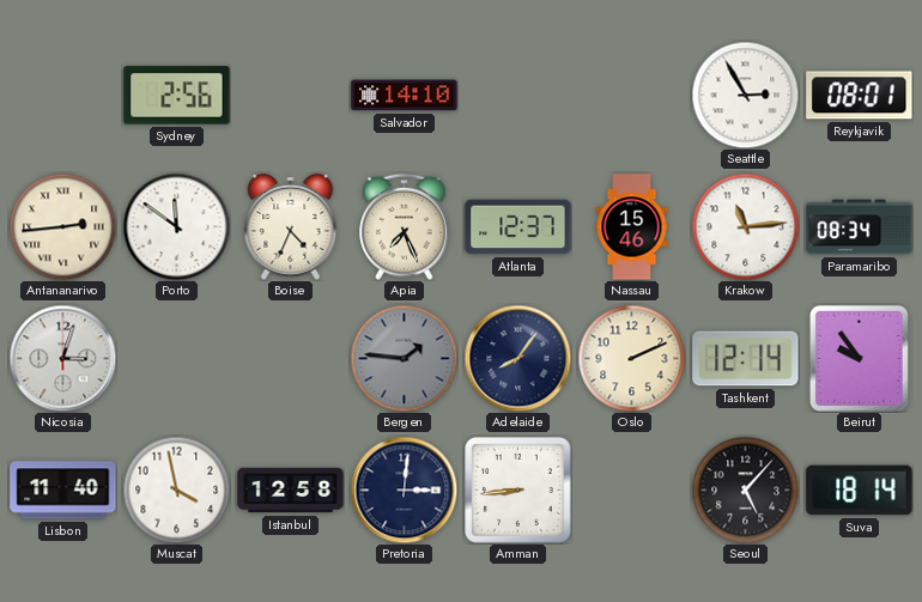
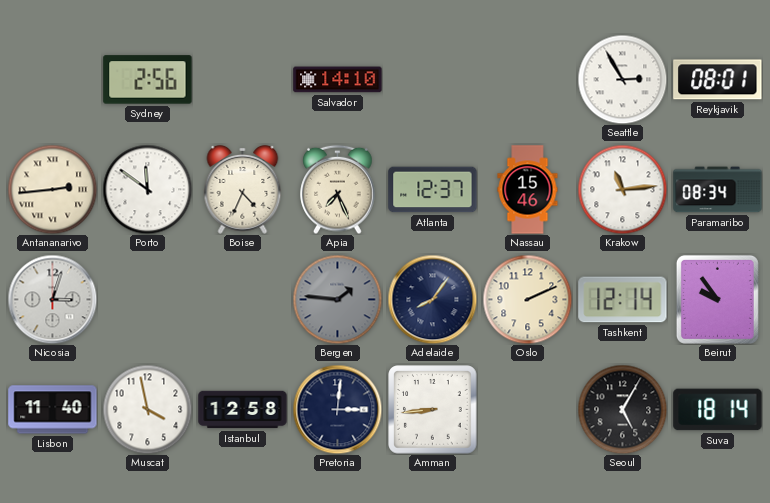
Seoul: 5:07 -> 5:05 (622, 409)
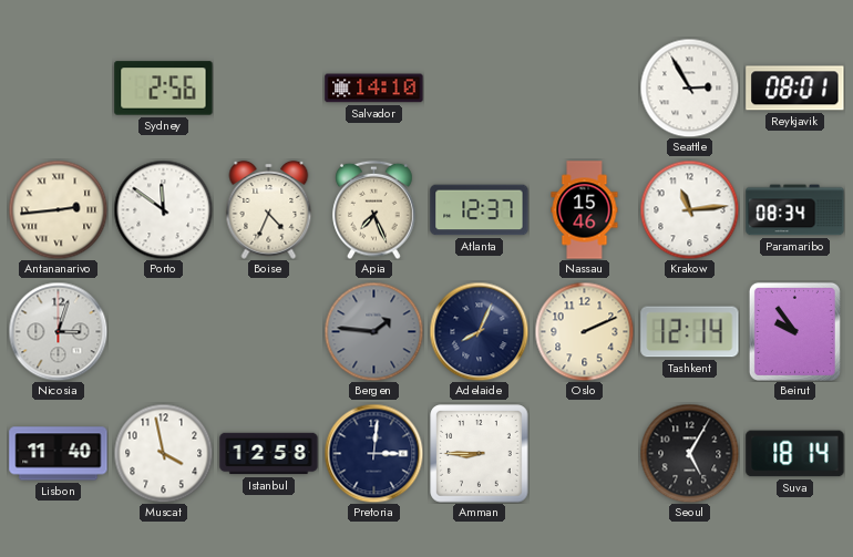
Adelaide: 8:06 -> 8:04 (479, 331)
Amman: 8:44 -> 8:45 (480, 454)
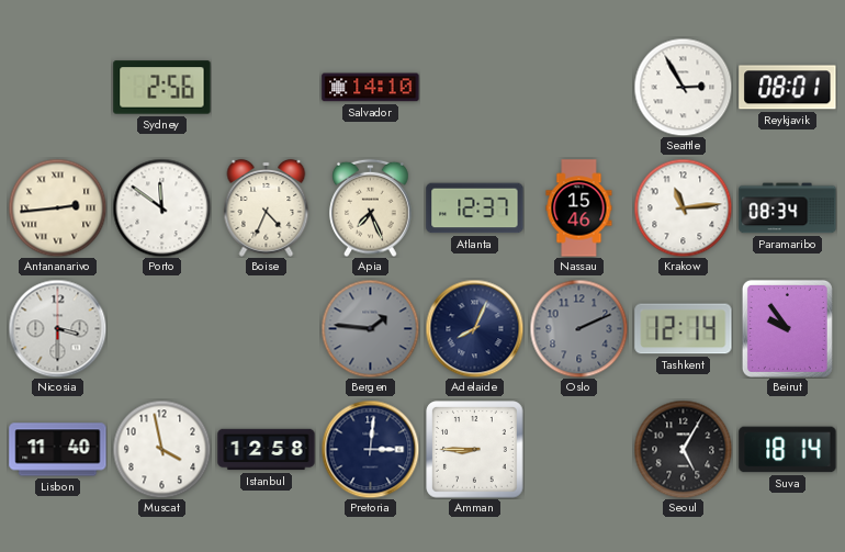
Nicosia: 3:03 -> 3:30 (57, 328)
Oslo dial: cream -> grey (578, 328)
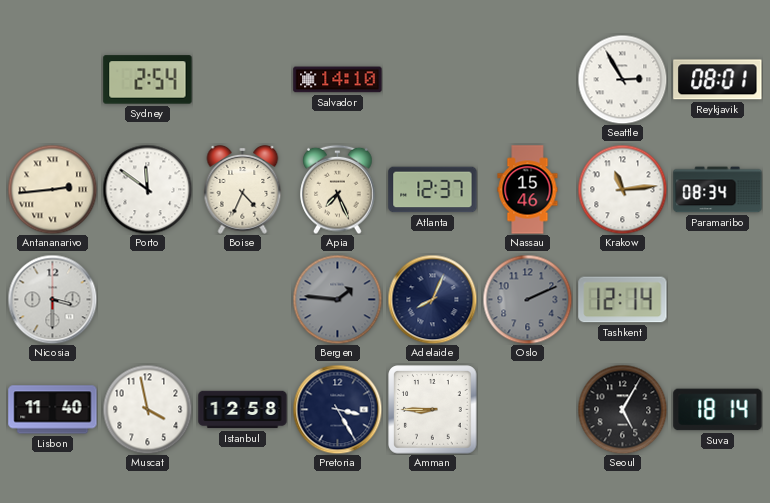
Sydney: 2:56 -> 2:54 (148, 80)
Beirut: 9:54 -> none (787, 328)
Pretoria: 3:01 -> 3:25 (337, 409)
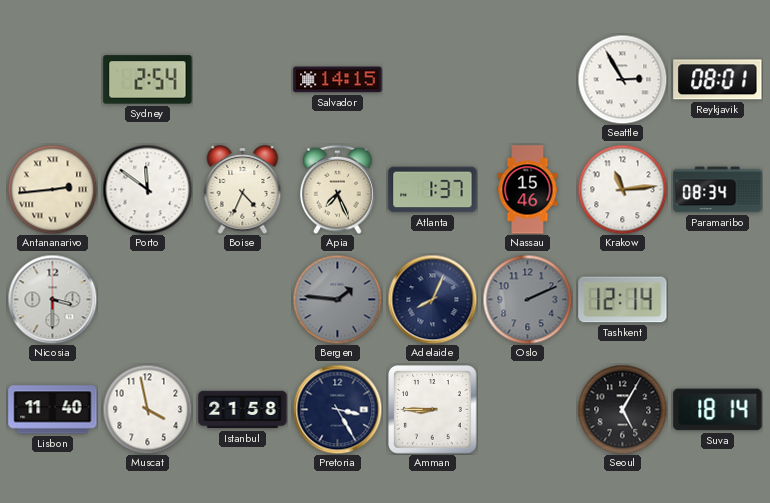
Salvador: 14:10 -> 14:15 (338, 80)
Atlanta: 12:37 -> 1:37 (433, 190)
Istanbul: 12:58 -> 21:58 (243, 410)
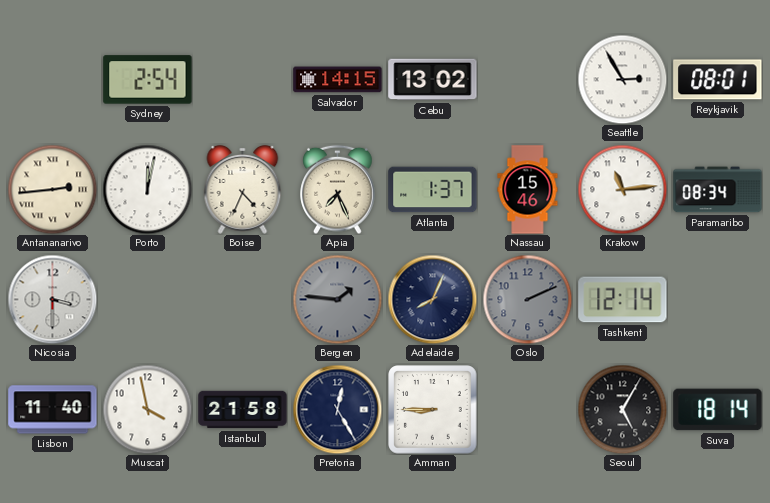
Cebu: none -> 13:02 (433, 80)
Porto: 11:51 -> 12:02 (147, 189)
Pretoria: 3:25 -> 12:25 (337, 409)
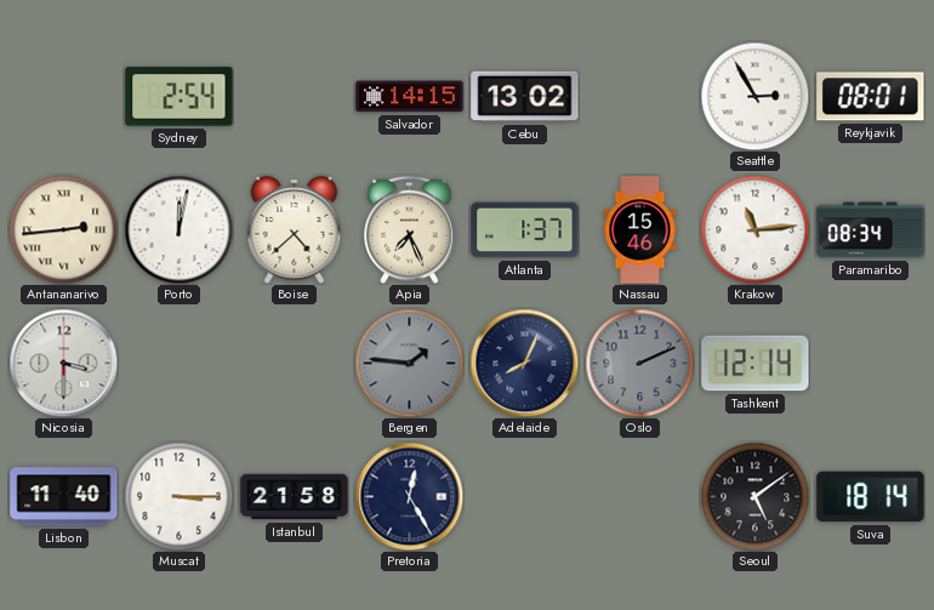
Boise: 4:34 -> 4:38 (295, 229)
Muscat: 3:58 -> 3:15 (178, 496)
Amman: 8:45 -> none (433, 410)
Seoul: 5:05 -> 5:09 (754, 496)
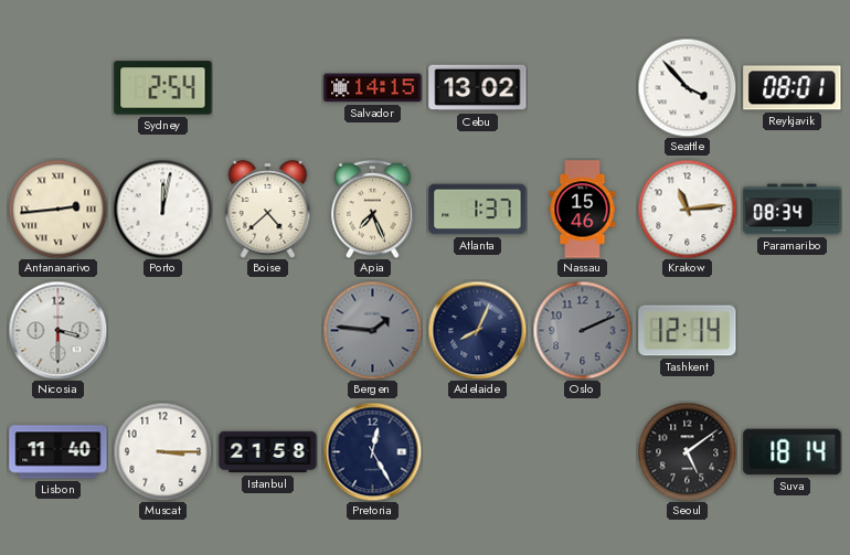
Seattle: 2:55 -> 3:53 (687, 87)
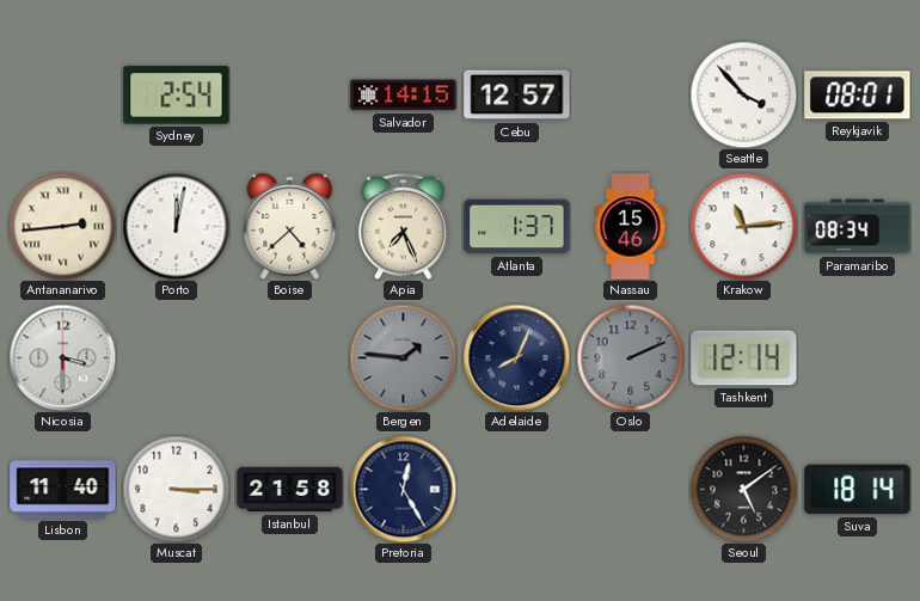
Cebu: 13:02 -> 12:57 (517, 96)
